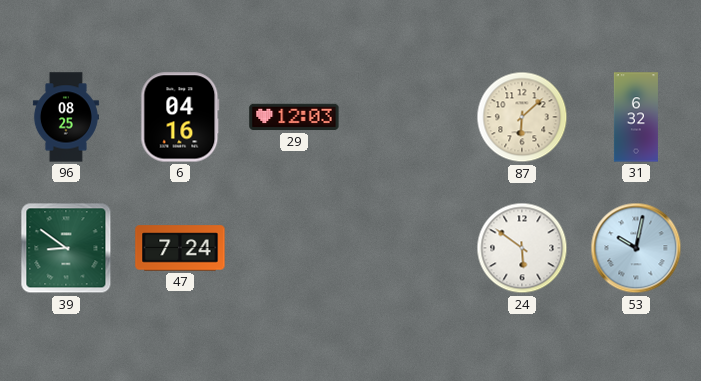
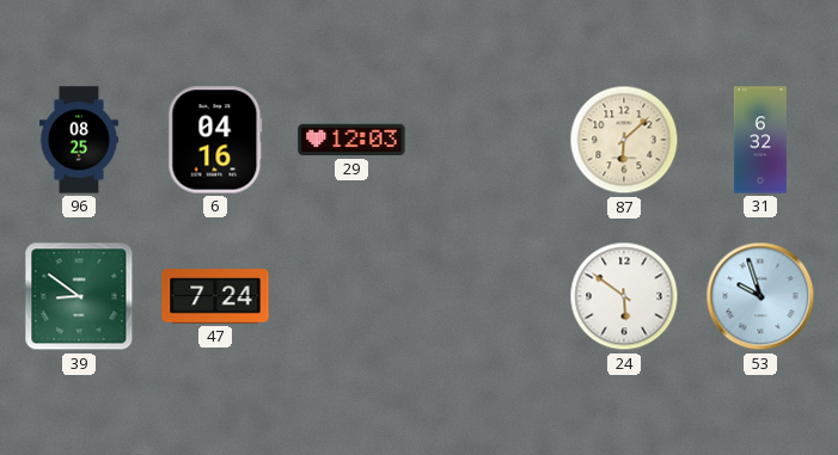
53: 10:02 -> 9:57 (760, 296)
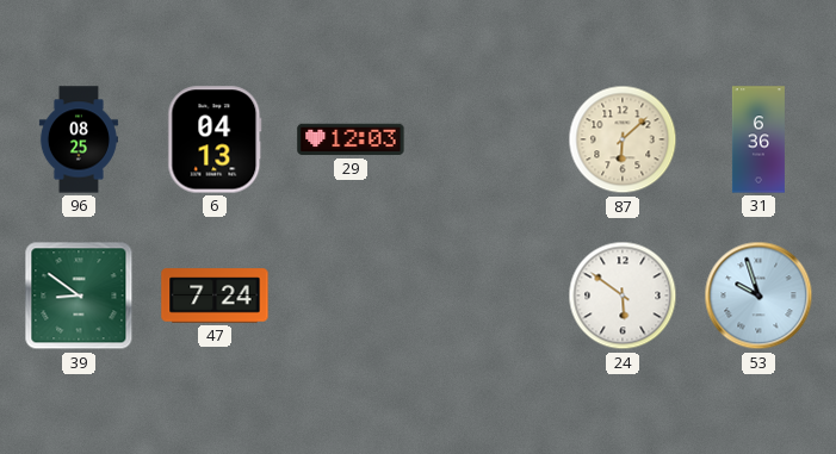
6: 04:16 -> 04:13 (215, 139)
31: 6:32 -> 6:36 (758, 139)
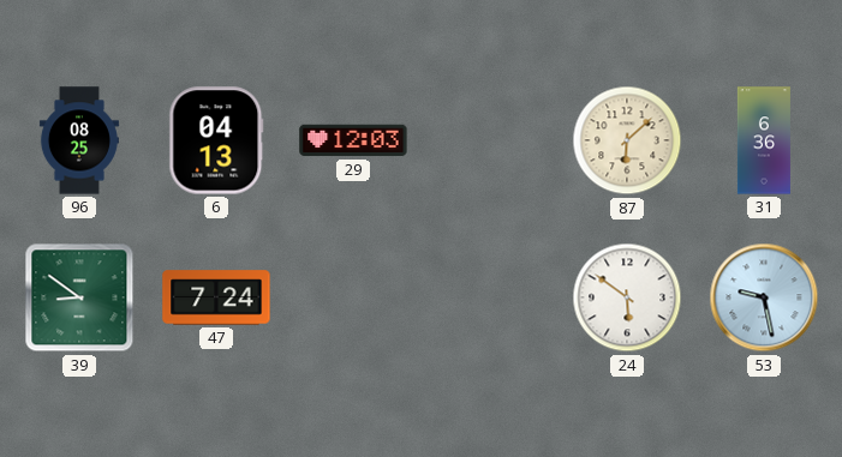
53: 9:57 -> 9:28 (764, 297)
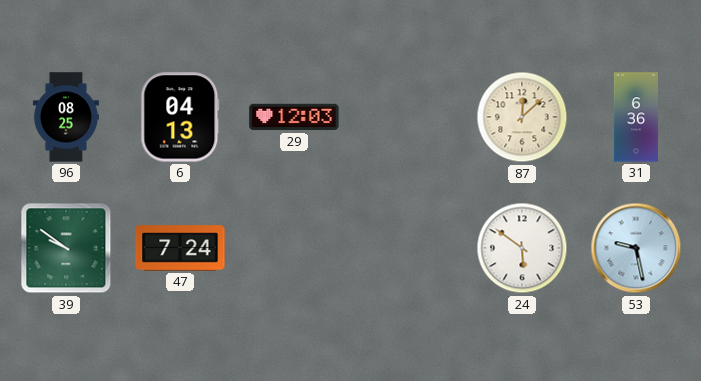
87: 6:08 -> 12:08 (522, 117)
39: 8:51 -> 9:51 (66, 248)
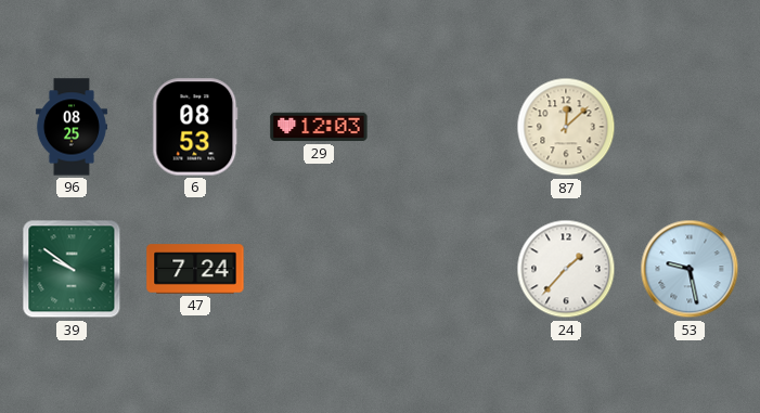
6: 04:13 -> 08:53 (195, 127)
31: 6:36 -> none (636, 117)
24: 5:51 -> 1:37 (566, 269)
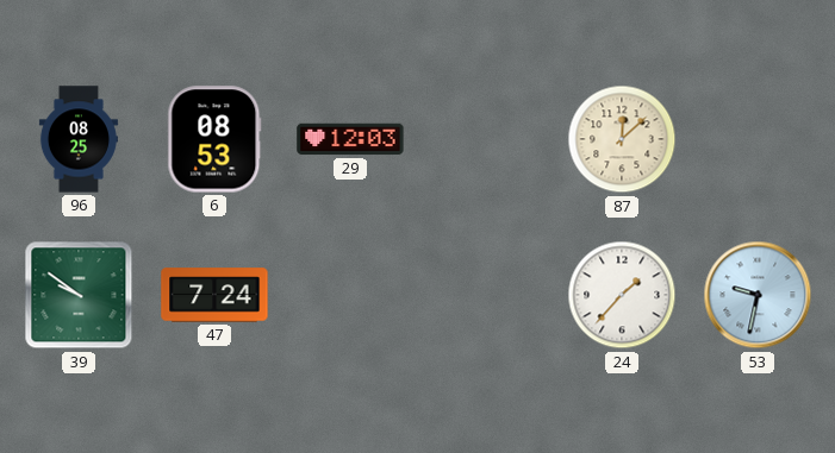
53: 9:28 -> 9:32 (758, 295)
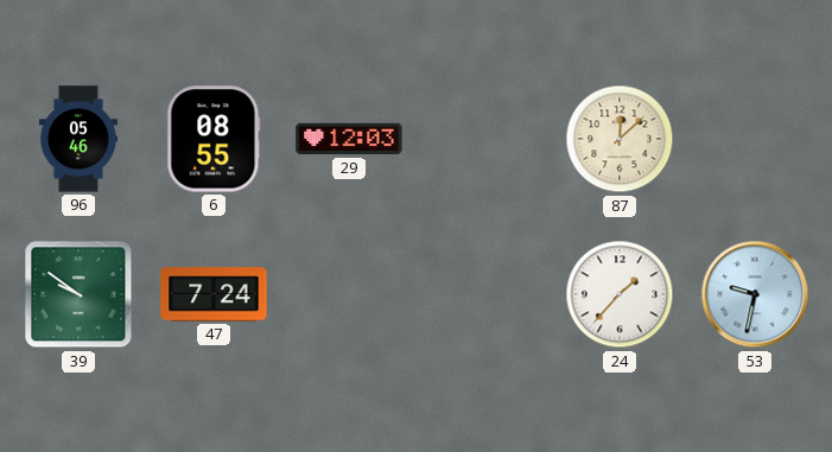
96: 08:25 -> 05:46 (78, 139)
6: 08:53 -> 08:55 (214, 139)
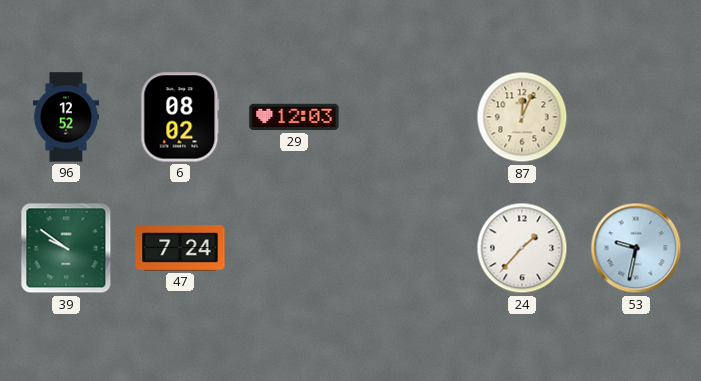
96: 05:46 -> 12:52 (66, 117)
6: 08:55 -> 08:02 (180, 117)
87: 12:08 -> 12:04 (522, 117)
